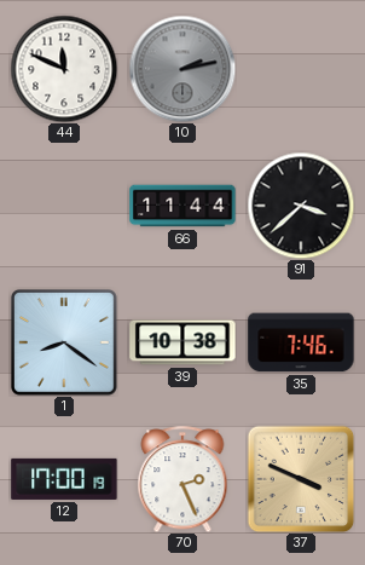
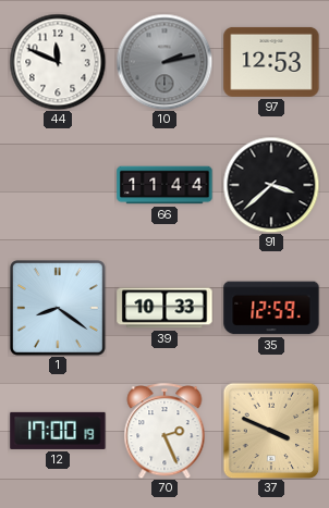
97: none -> 12:53 (271, 62)
39: 10:38 -> 10:33 (164, 308)
35: 7:46 -> 12:59 (271, 308)
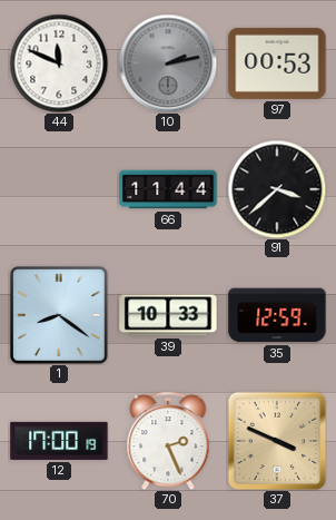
97: 12:53 -> 00:53 (277, 63)
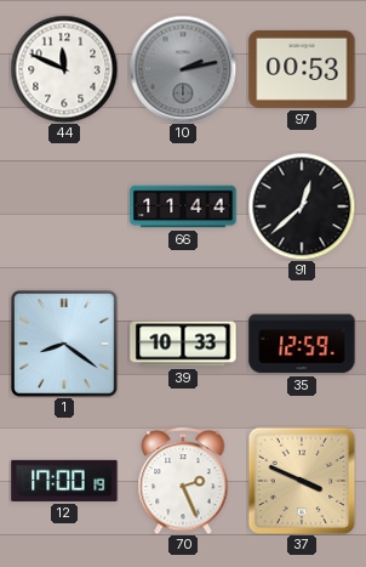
91: 3:38 -> 12:38 (302, 206)
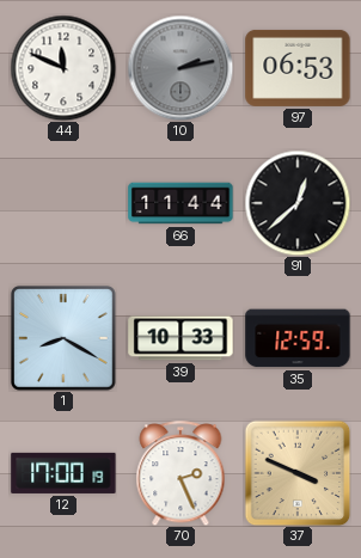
97: 00:53 -> 06:53 (298, 68)
1: 8:21 -> 8:20 (63, 338)
